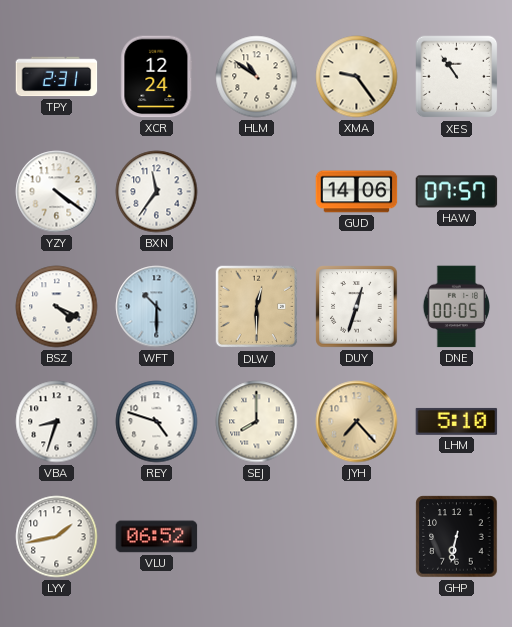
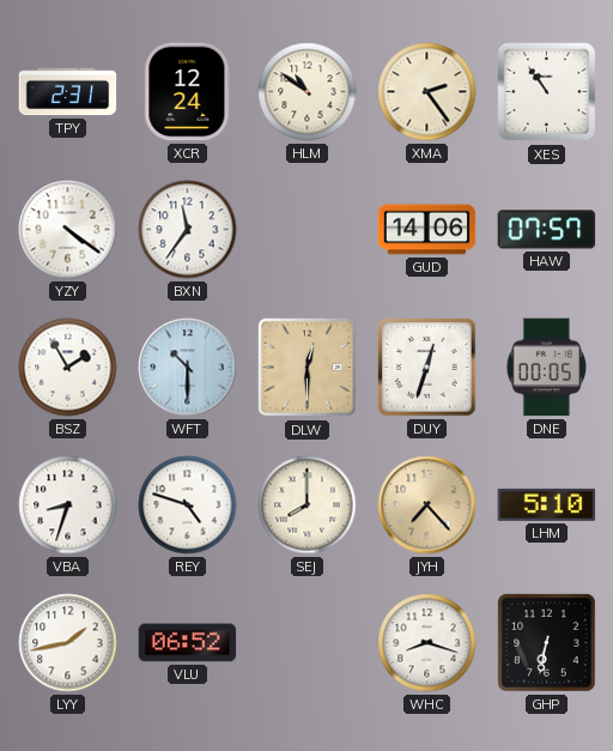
XMA: 9:24 -> 2:24 (427, 92)
BSZ: 4:19 -> 1:55 (68, 368)
WHC: none -> 8:18 (427, 643)
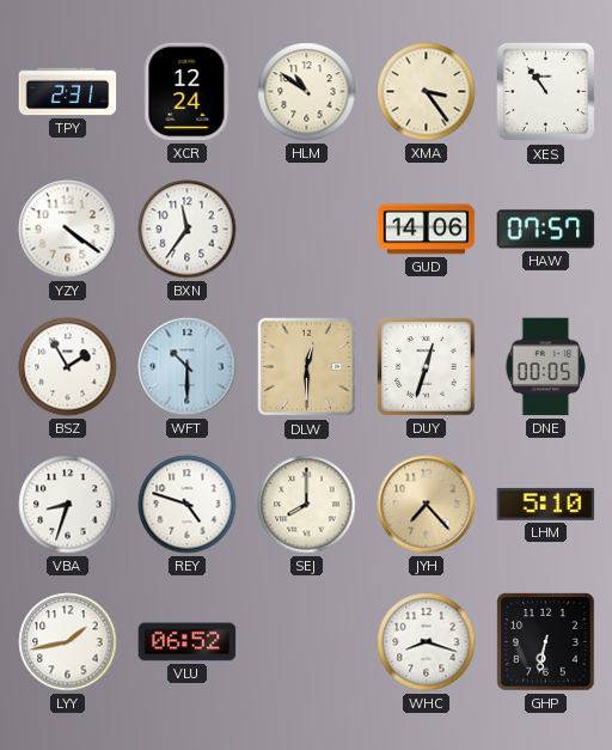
XMA: 2:24 -> 3:24 (427, 92)
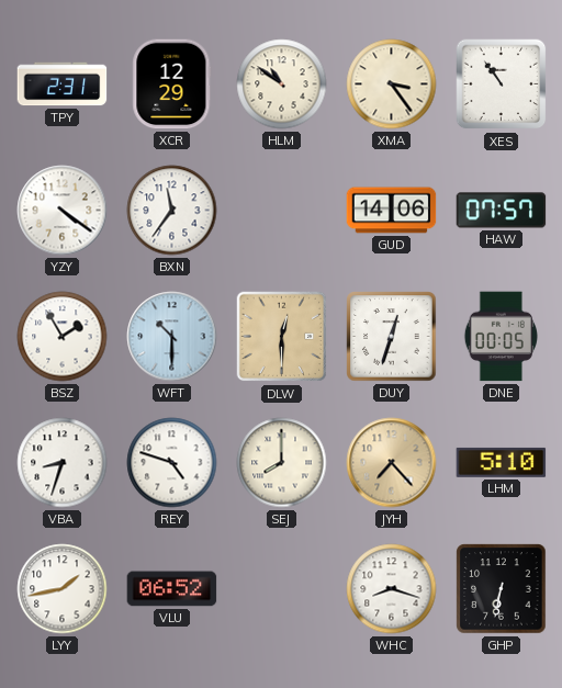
XCR: 12:24 -> 12:29 (172, 84)
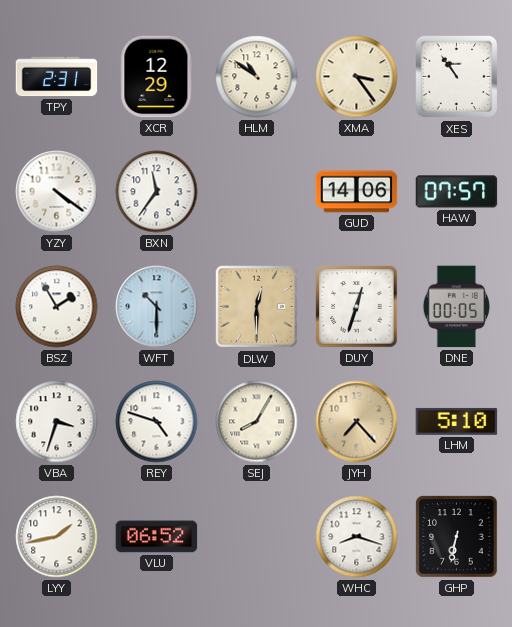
VBA: 8:33 -> 3:33 (57, 422)
SEJ: 8:00 -> 8:05 (257, 422)
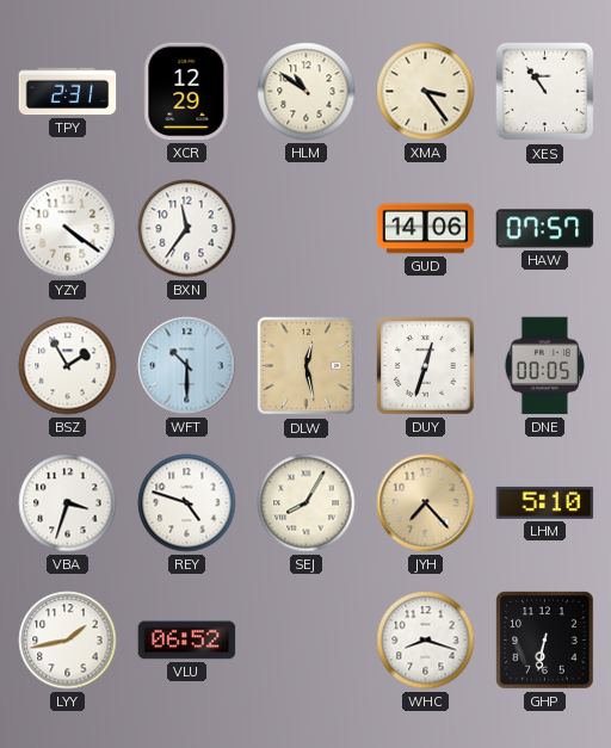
DLW: 12:30 -> 12:28 (307, 366)
